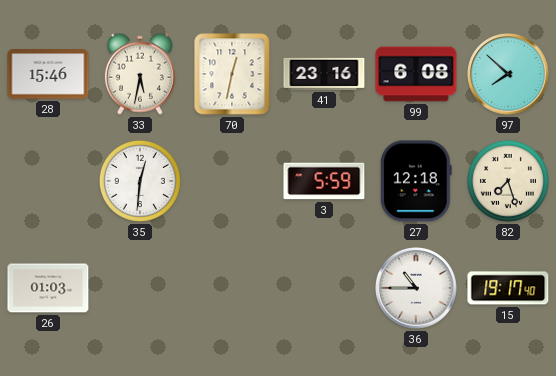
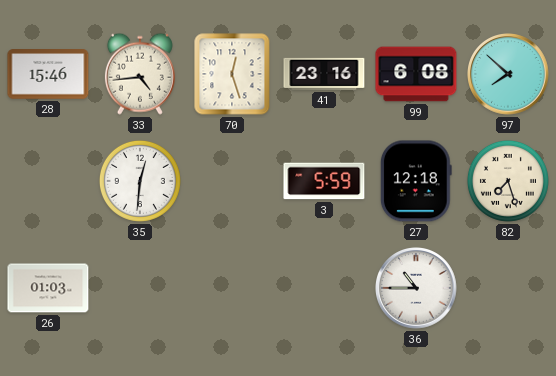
33: 5:32 -> 4:44 (140, 74)
70: 12:32 -> 12:27 (232, 74)
15: 19:17 -> none (508, 288)
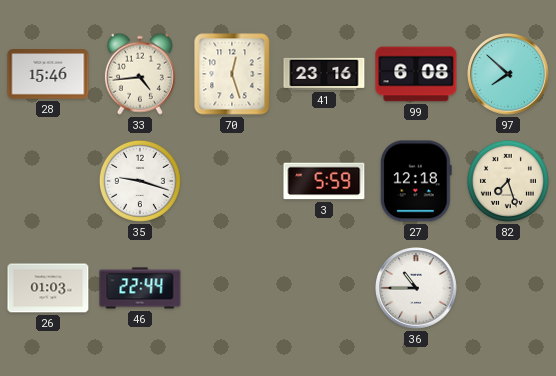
35: 12:31 -> 9:18 (140, 181)
46: none -> 22:44 (140, 288)
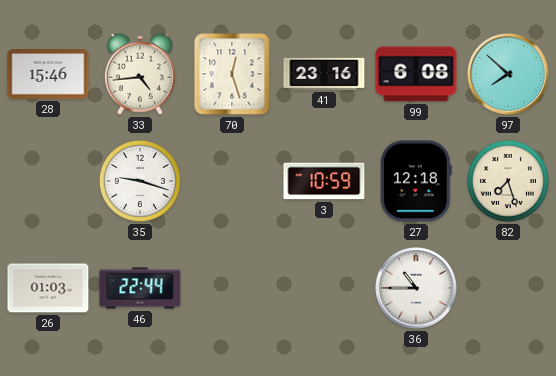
3: 5:59 -> 10:59 (324, 181)
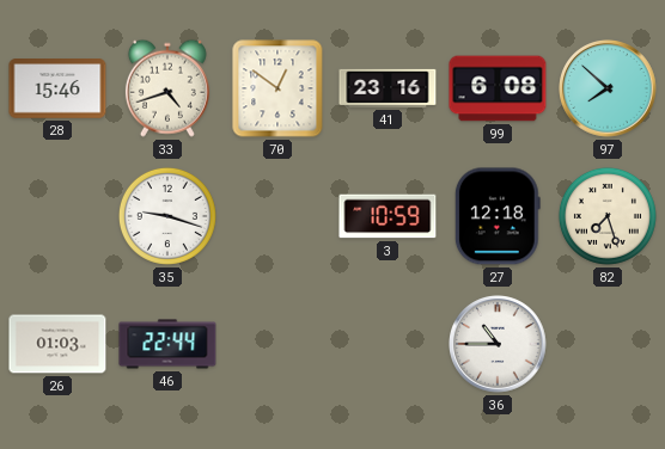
33: 4:44 -> 4:42 (167, 88)
70: 12:27 -> 12:51 (277, 88)
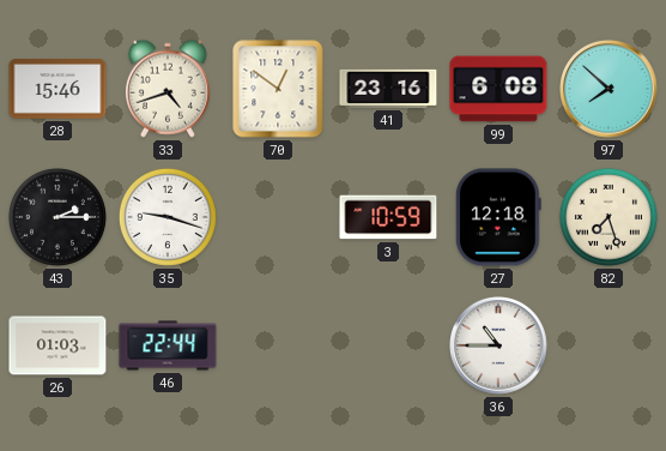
43: none -> 2:15 (57, 217)
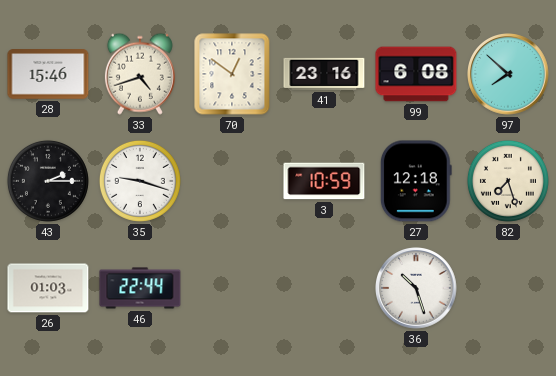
36: 10:45 -> 10:27 (416, 288)
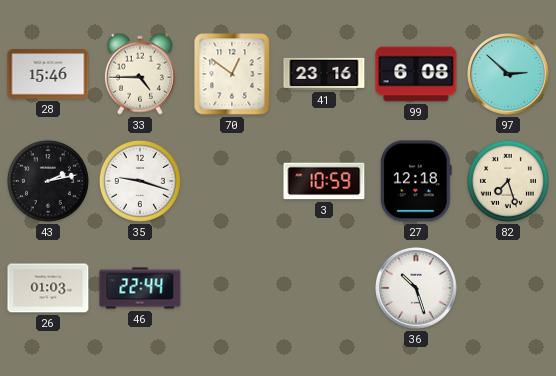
33: 4:42 -> 4:45 (140, 74)
97: 7:52 -> 2:52 (508, 74)
43: 2:15 -> 2:13 (48, 181)
